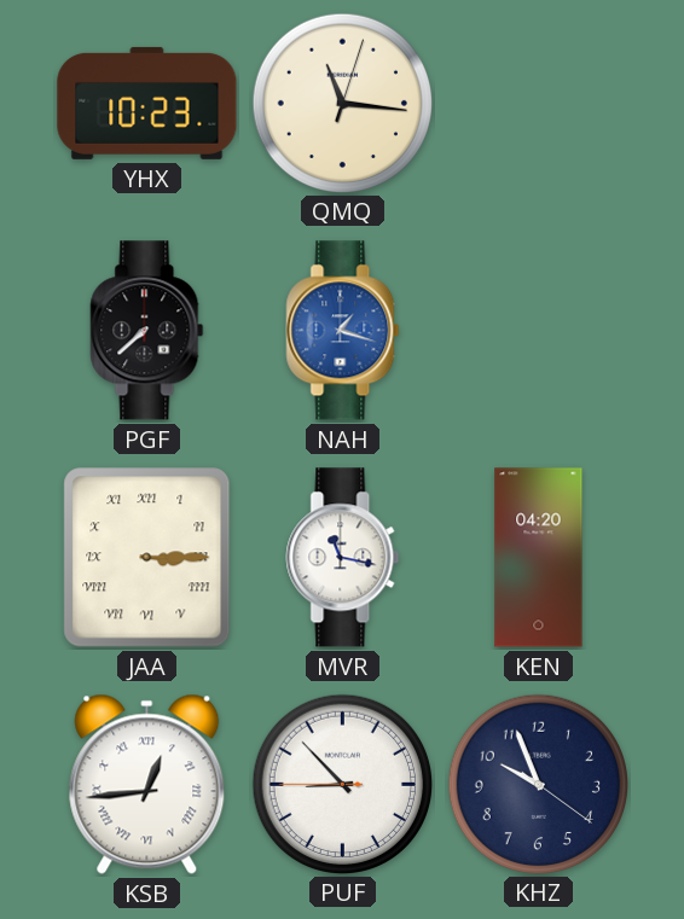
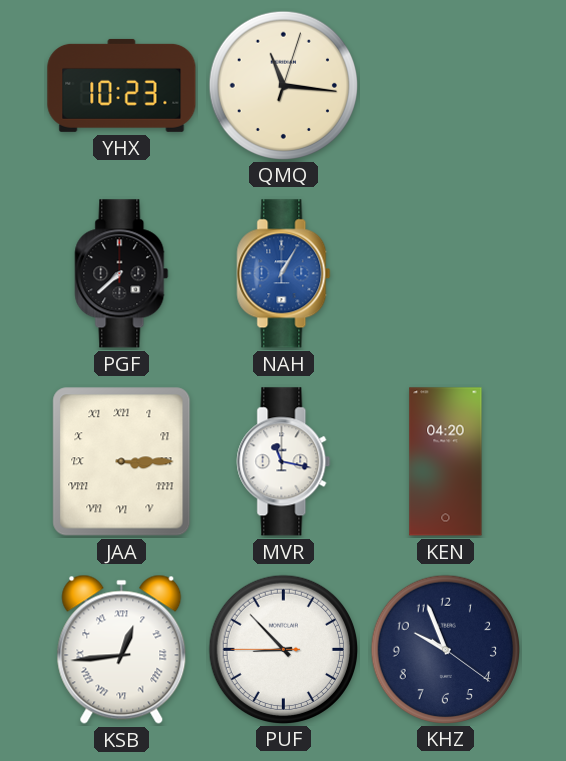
NAH: 1:18 -> 1:05 (284, 274)
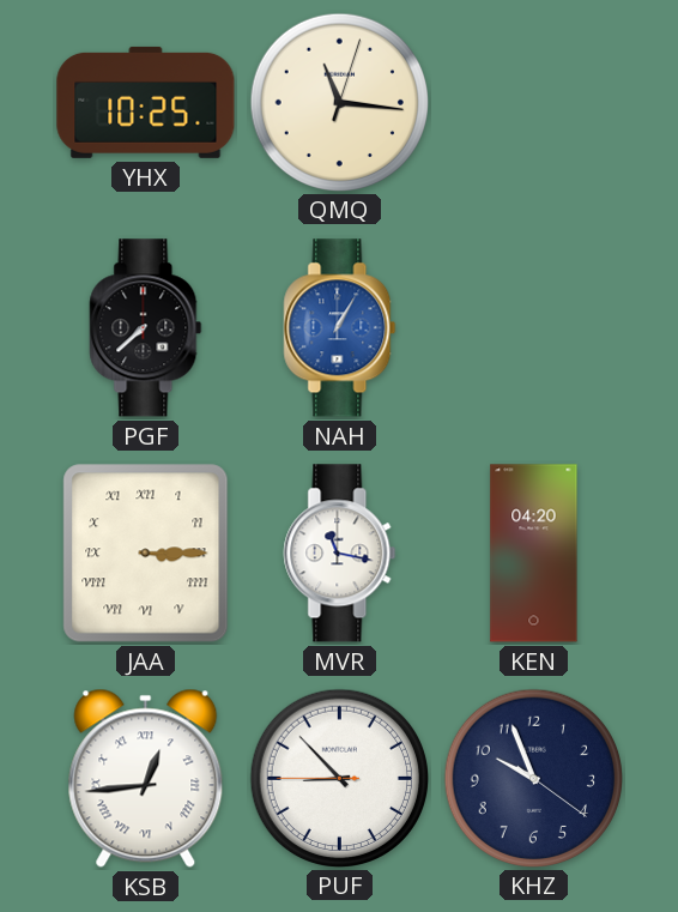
YHX: 10:23 -> 10:25 (146, 102)
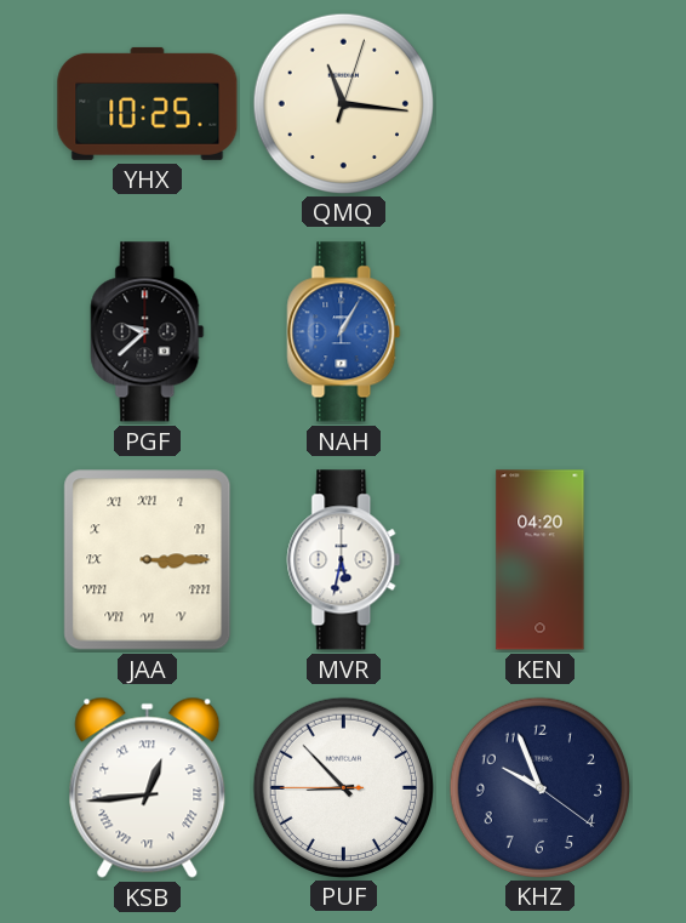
PGF: 7:38 -> 9:38 (148, 332)
MVR: 11:17 -> 5:32 (344, 560)
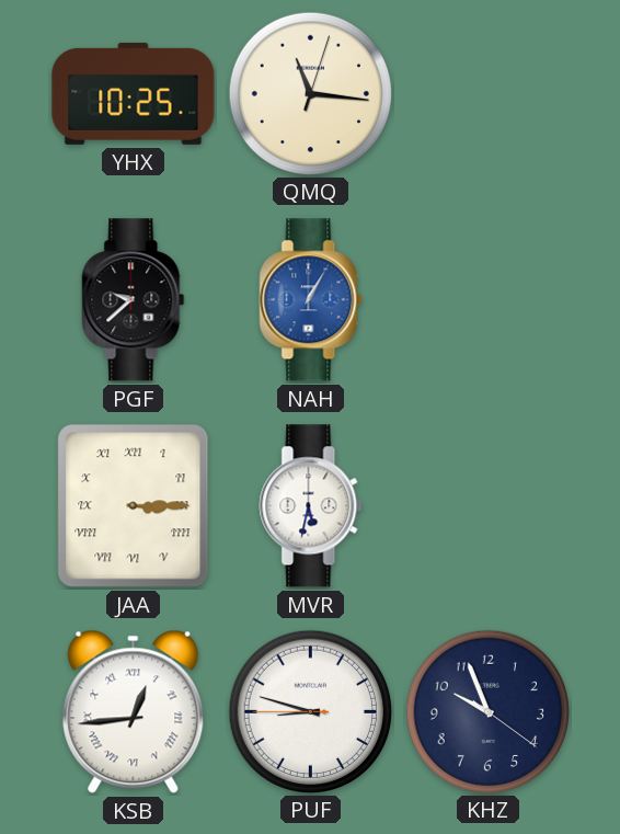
KEN: 04:20 -> none (541, 560)
PUF: 8:52 -> 8:47 (310, 711)
